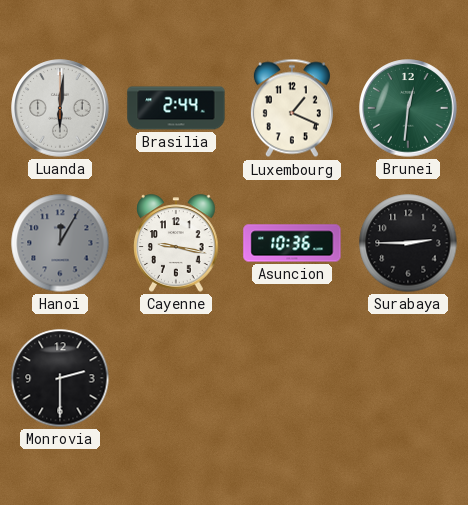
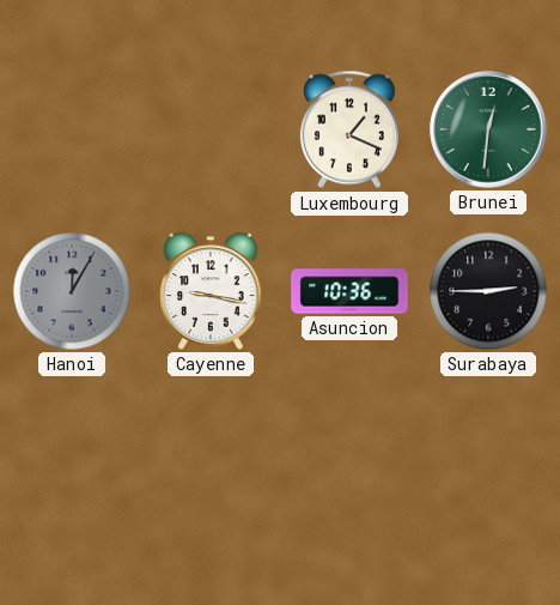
Luanda: 6:01 -> none (60, 108)
Brasilia: 2:44 -> none (176, 108)
Monrovia: 2:30 -> none (60, 378)
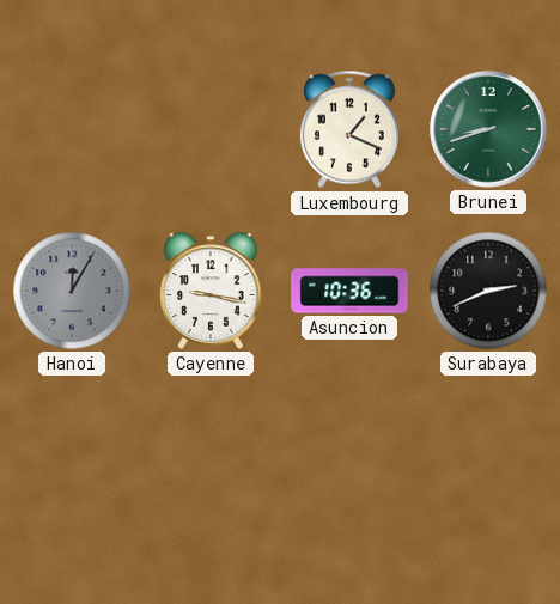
Brunei: 12:31 -> 8:42 (488, 129)
Surabaya: 2:45 -> 2:41 (488, 291)
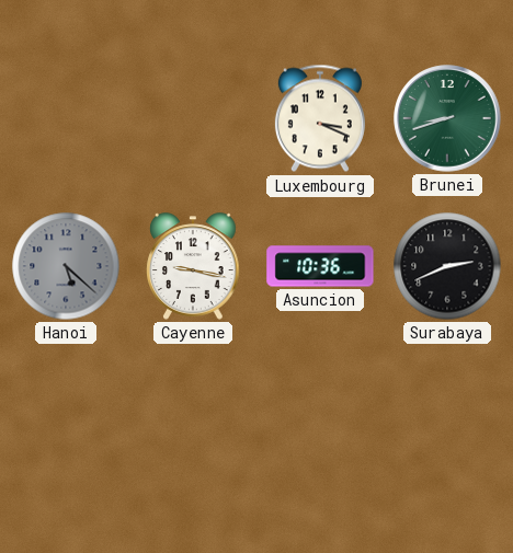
Luxembourg: 1:19 -> 3:19 (320, 118)
Hanoi: 12:05 -> 5:22 (66, 266)
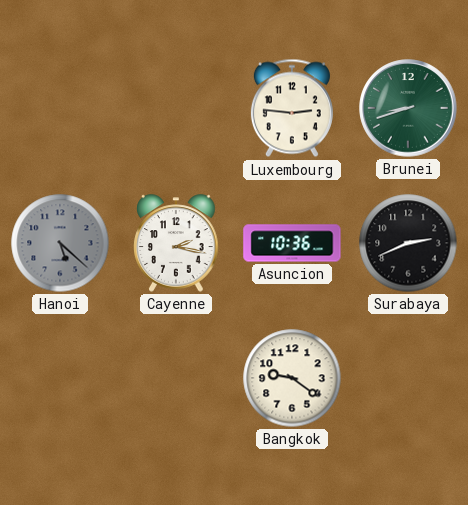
Luxembourg: 3:19 -> 2:46 (292, 108)
Cayenne: 9:17 -> 2:17 (176, 243)
Bangkok: none -> 9:21 (292, 378)
